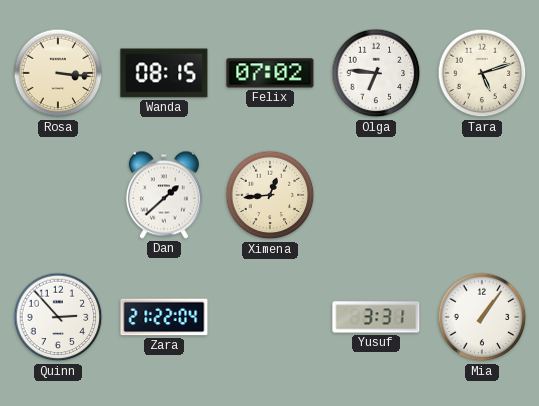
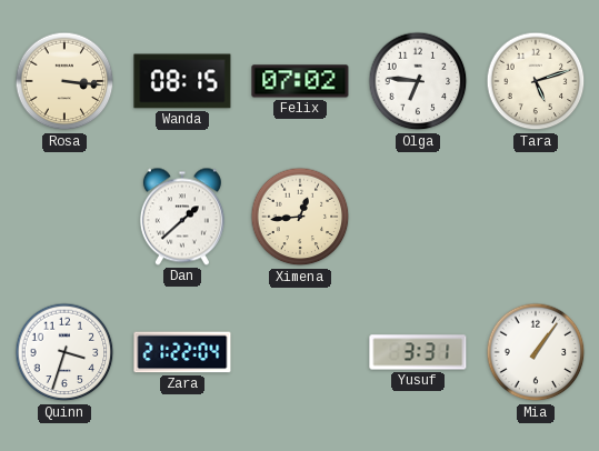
Quinn: 2:53 -> 3:33 (64, 352)
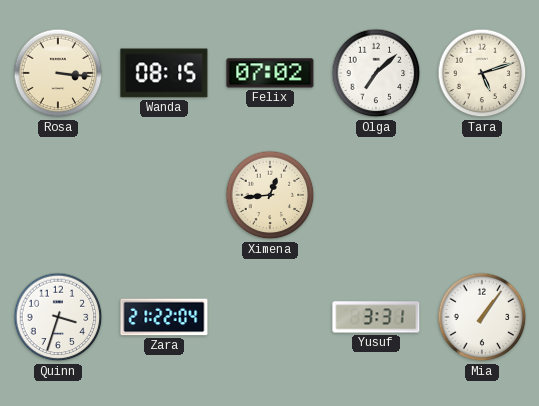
Olga: 6:46 -> 7:08 (376, 73)
Dan: 1:38 -> none (182, 217)
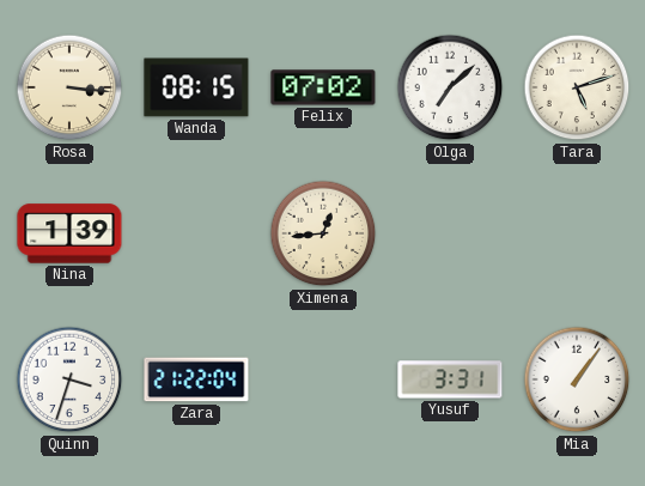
Nina: none -> 1:39 (69, 233)
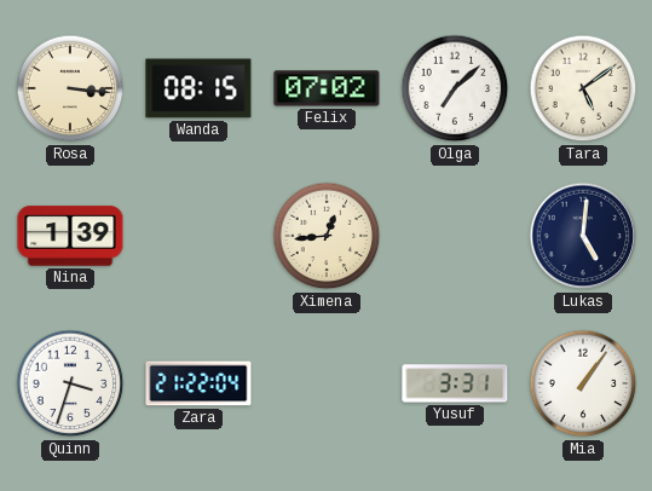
Tara: 5:12 -> 5:09 (583, 88)
Lukas: none -> 5:01 (583, 236)
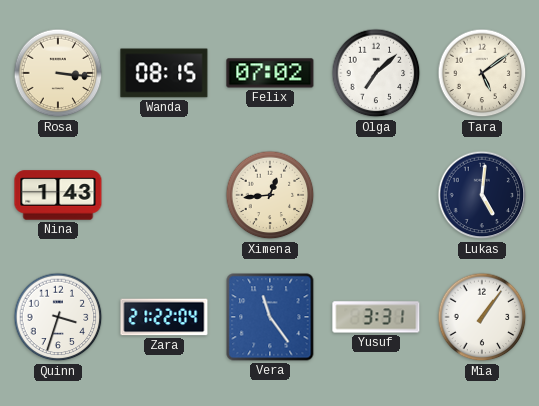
Nina: 1:39 -> 1:43 (58, 195)
Vera: none -> 11:24 (270, 317)
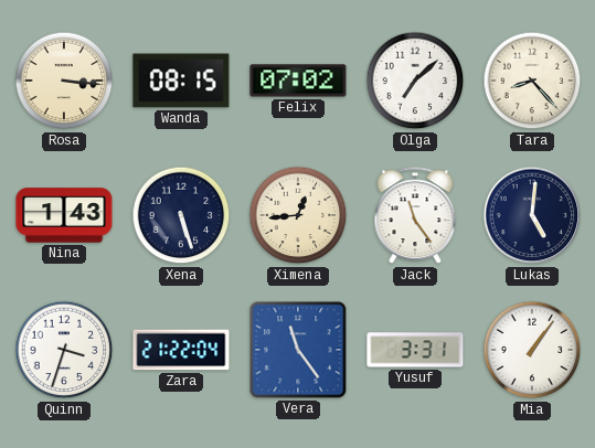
Tara: 5:09 -> 8:23 (532, 81)
Xena: none -> 5:27 (181, 215)
Jack: none -> 11:24 (415, 216)
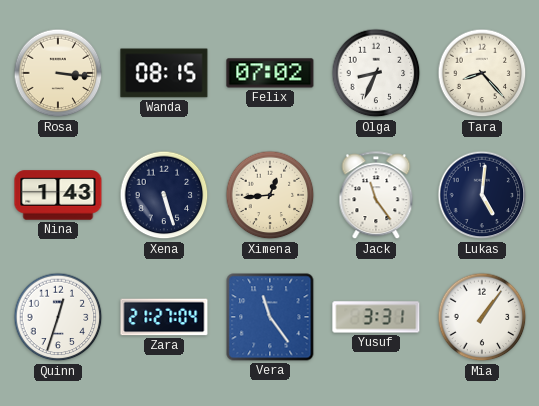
Olga: 7:08 -> 8:34 (376, 73)
Quinn: 3:33 -> 12:33 (58, 317)
Zara: 21:22 -> 21:27 (164, 317)
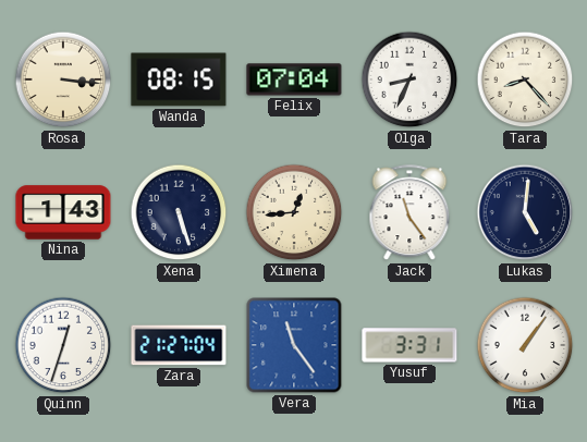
Felix: 07:02 -> 07:04 (294, 79)
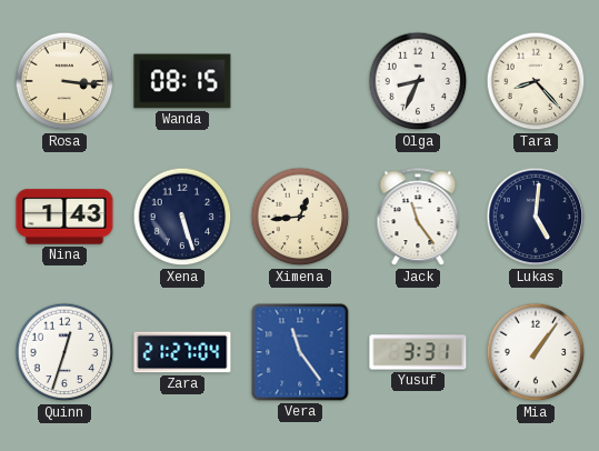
Felix: 07:04 -> none (294, 79)
